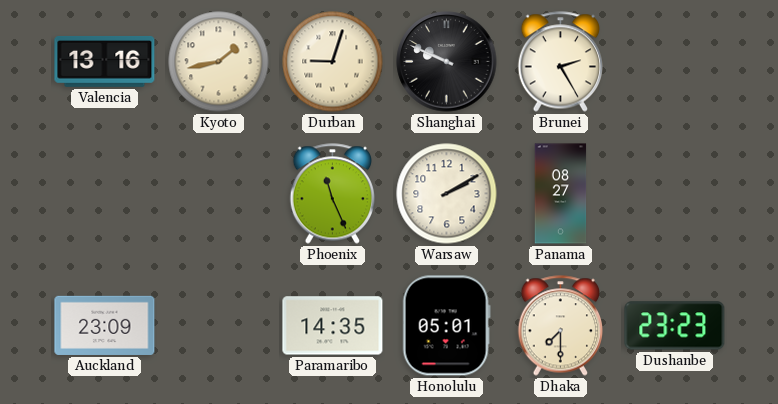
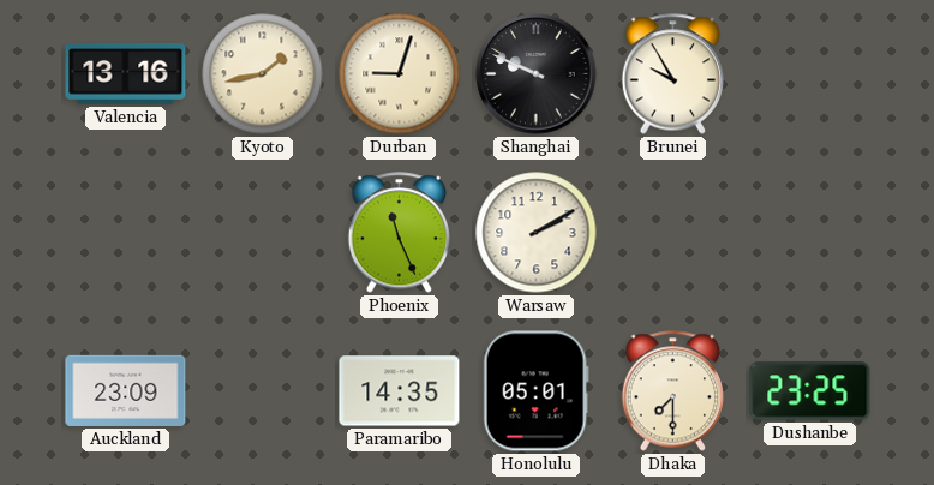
Brunei: 2:25 -> 9:55 (672, 74)
Panama: 08:27 -> none (561, 194)
Dushanbe: 23:23 -> 23:25 (810, 391)
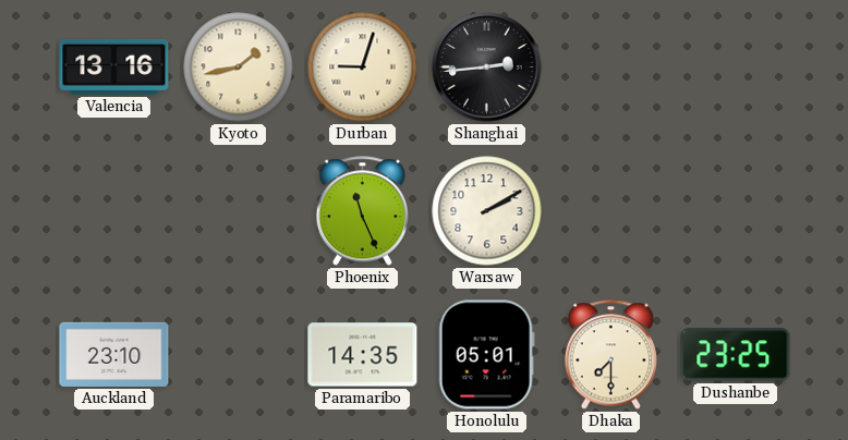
Shanghai: 9:49 -> 2:44 (487, 68)
Brunei: 9:55 -> none (672, 74)
Auckland: 23:09 -> 23:10 (114, 354)
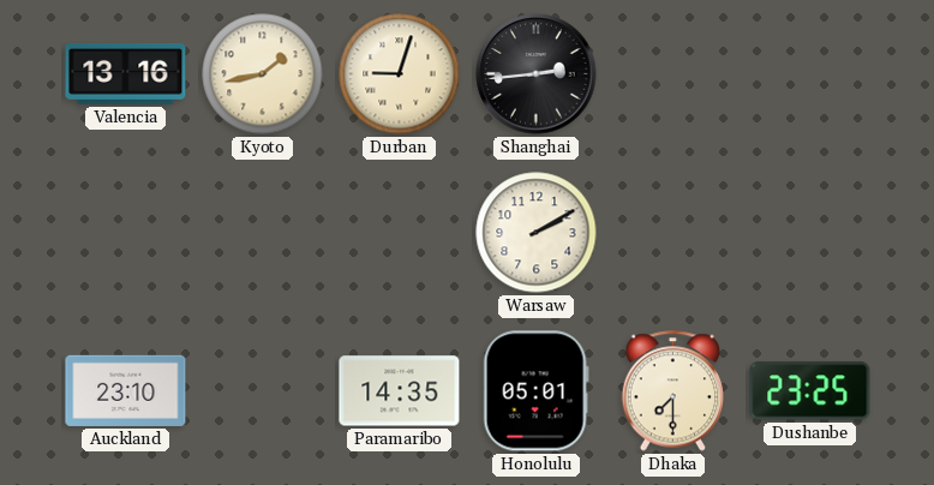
Phoenix: 11:26 -> none (362, 211)
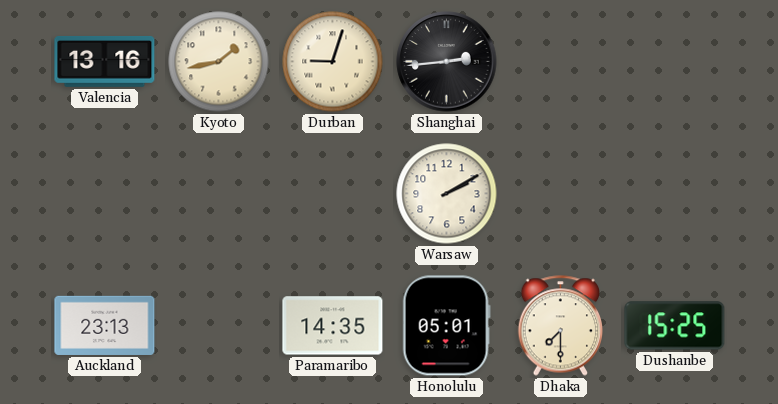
Auckland: 23:10 -> 23:13 (105, 325)
Dushanbe: 23:25 -> 15:25 (675, 326)
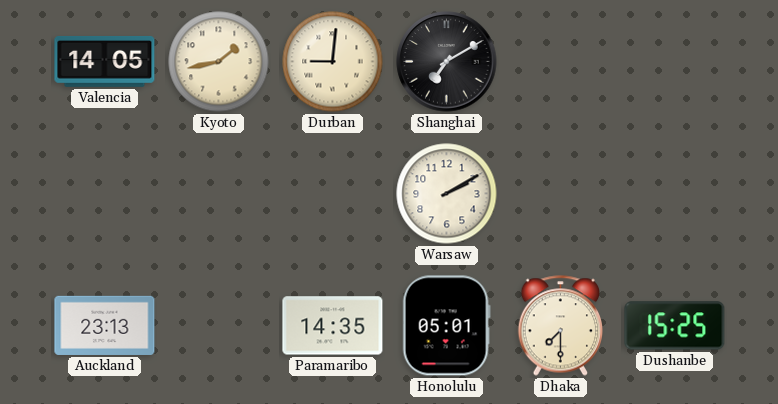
Valencia: 13:16 -> 14:05 (105, 61)
Durban: 9:03 -> 9:01 (333, 62)
Shanghai: 2:44 -> 7:10 (447, 62)
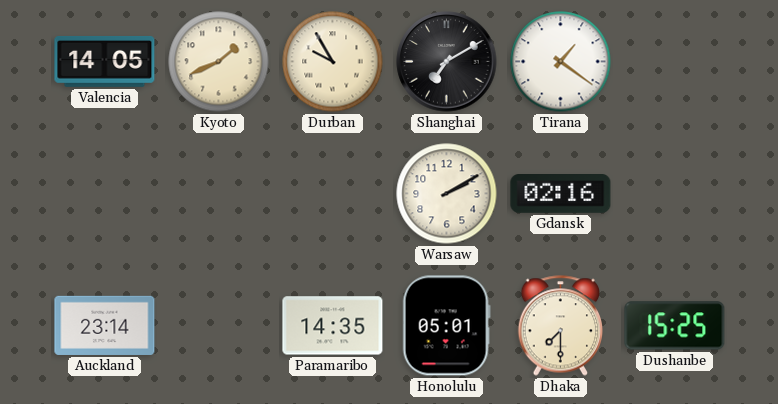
Kyoto: 1:43 -> 1:41 (219, 62)
Durban: 9:01 -> 9:55 (333, 62)
Tirana: none -> 1:21 (561, 62)
Gdansk: none -> 02:16 (561, 194)
Auckland: 23:13 -> 23:14 (105, 325)
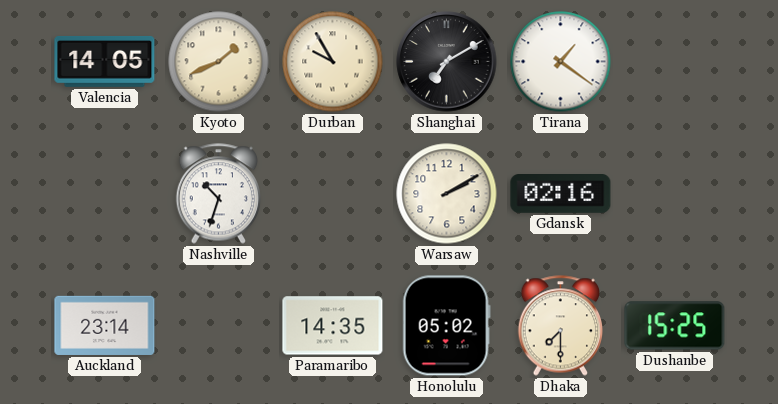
Nashville: none -> 10:33 (218, 194)
Honolulu: 05:01 -> 05:02 (446, 326)
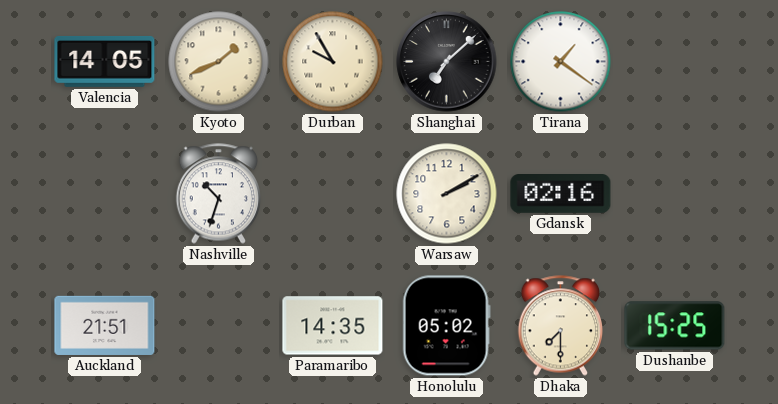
Shanghai: 7:10 -> 7:08 (447, 62)
Auckland: 23:14 -> 21:51 (105, 325)
